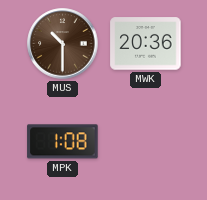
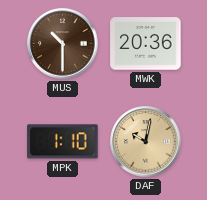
MPK: 1:08 -> 1:10 (63, 142)
DAF: none -> 10:02 (146, 142)
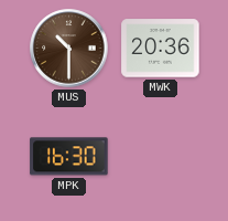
MPK: 1:10 -> 16:30 (69, 157)
DAF: 10:02 -> none (146, 142)
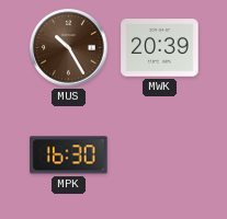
MUS: 10:30 -> 10:25 (69, 48)
MWK: 20:36 -> 20:39 (160, 48)
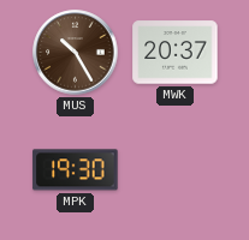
MWK: 20:39 -> 20:37 (176, 53)
MPK: 16:30 -> 19:30 (76, 170)
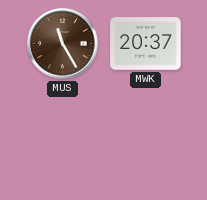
MUS: 10:25 -> 11:25 (63, 44)
MPK: 19:30 -> none (76, 170)
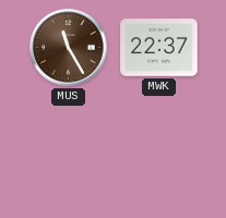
MWK: 20:37 -> 22:37 (159, 48)
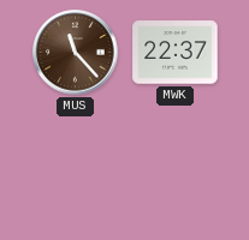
MUS: 11:25 -> 11:23 (76, 53)
